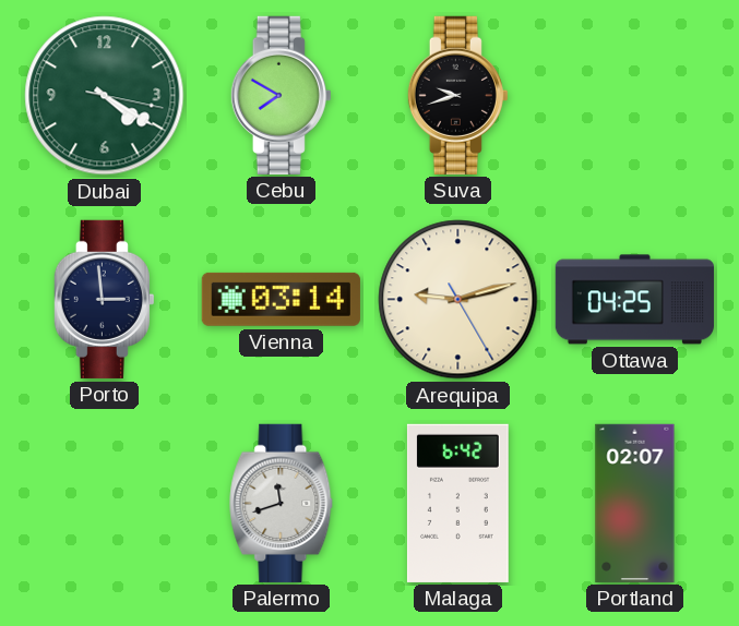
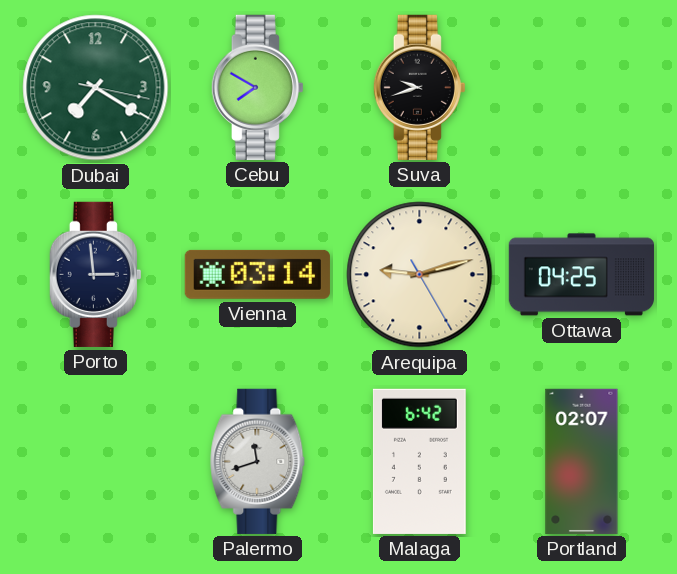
Dubai: 4:20 -> 7:20 (96, 88)
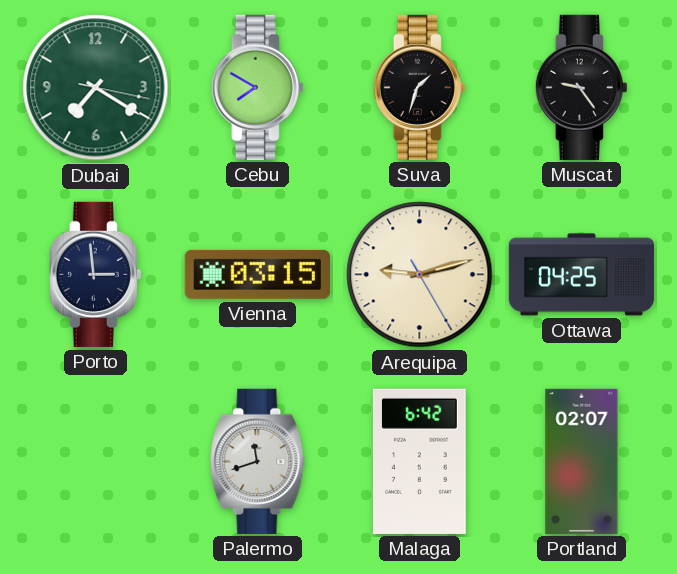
Suva: 9:42 -> 1:33 (419, 87)
Muscat: none -> 9:24 (581, 87)
Vienna: 03:14 -> 03:15 (257, 274)
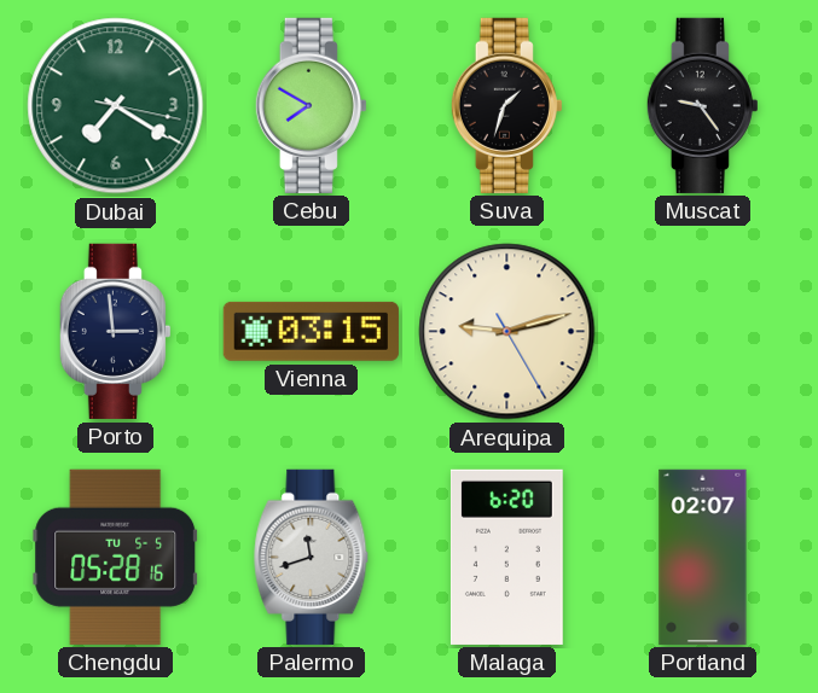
Ottawa: 04:25 -> none (581, 275)
Chengdu: none -> 05:28 (116, 557)
Malaga: 6:42 -> 6:20 (506, 557)
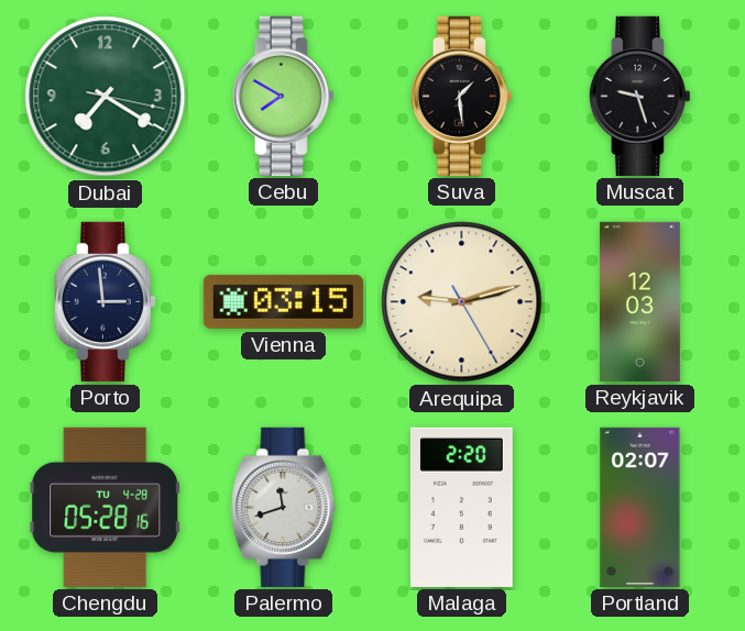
Suva: 1:33 -> 1:29 (461, 96)
Muscat: 9:24 -> 9:27 (639, 96)
Reykjavik: none -> 12:03 (639, 301)
Chengdu date: TU 5-5 -> TU 4-28 (106, 507)
Malaga: 6:20 -> 2:20 (461, 507)
